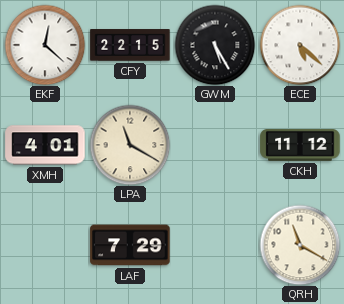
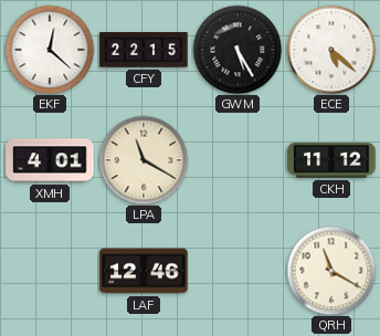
LAF: 7:29 -> 12:46 (144, 271)
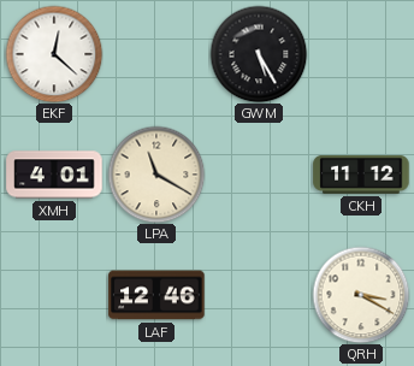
CFY: 22:15 -> none (144, 50)
ECE: 5:22 -> none (331, 50)
QRH: 11:20 -> 3:20 (361, 295)
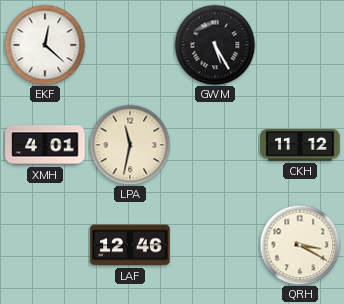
LPA: 11:20 -> 11:32 (130, 145)
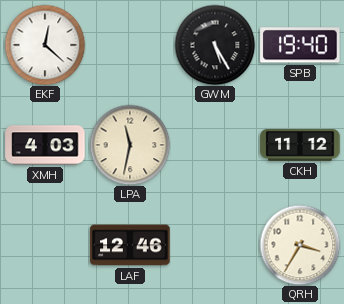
SPB: none -> 19:40 (300, 45)
XMH: 4:01 -> 4:03 (45, 145)
QRH: 3:20 -> 3:35 (300, 245)
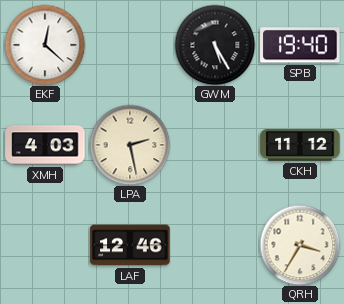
LPA: 11:32 -> 2:28 (130, 145)
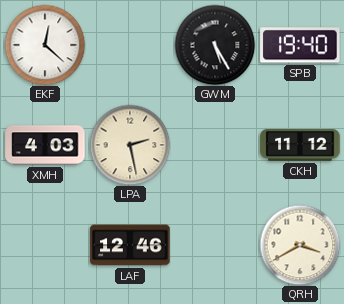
QRH: 3:35 -> 3:40 (300, 245)
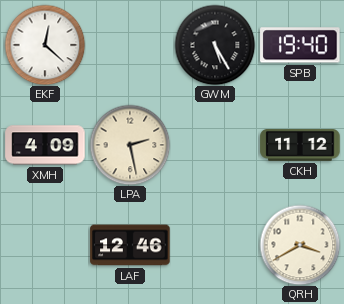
XMH: 4:03 -> 4:09 (45, 145)
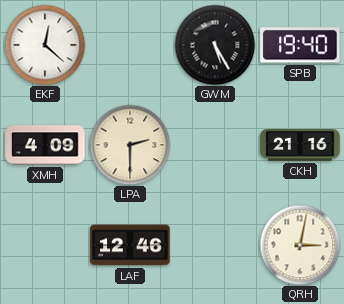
LPA: 2:28 -> 2:30 (130, 145)
CKH: 11:12 -> 21:16 (300, 146)
QRH: 3:40 -> 3:02 (300, 245)
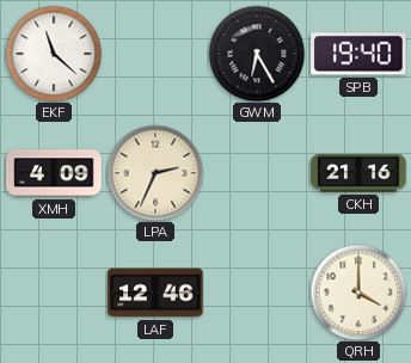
EKF: 12:22 -> 11:22 (54, 54)
GWM: 5:25 -> 6:25 (257, 54)
LPA: 2:30 -> 2:34 (155, 173)
QRH: 3:02 -> 4:00 (358, 293)
